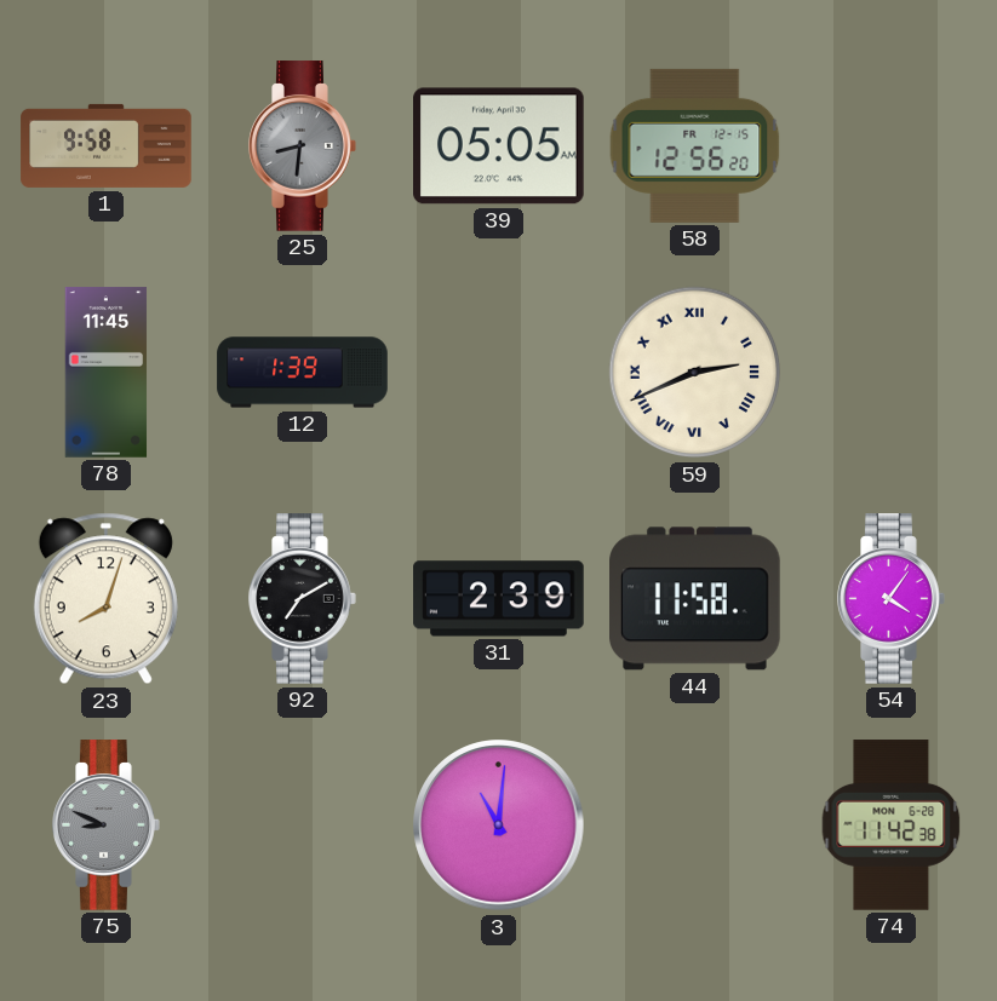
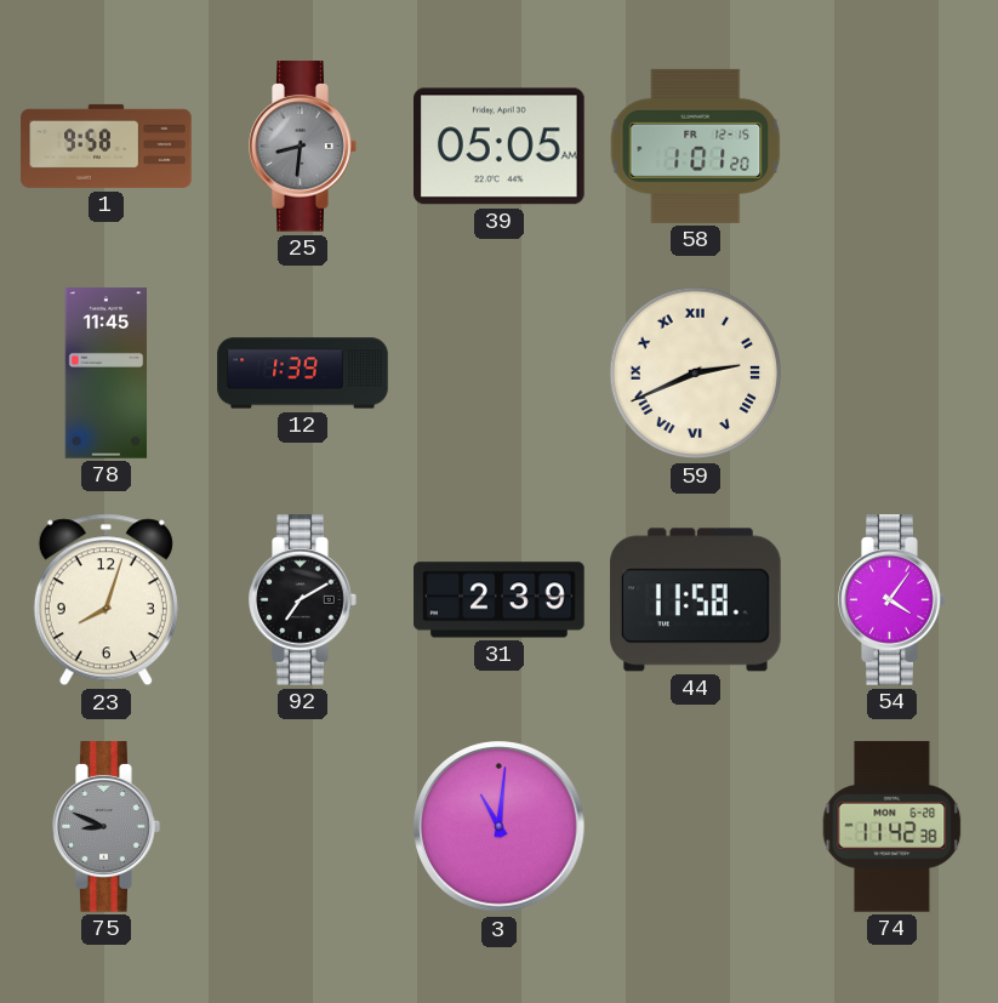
58: 12:56 -> 1:01 (696, 146)
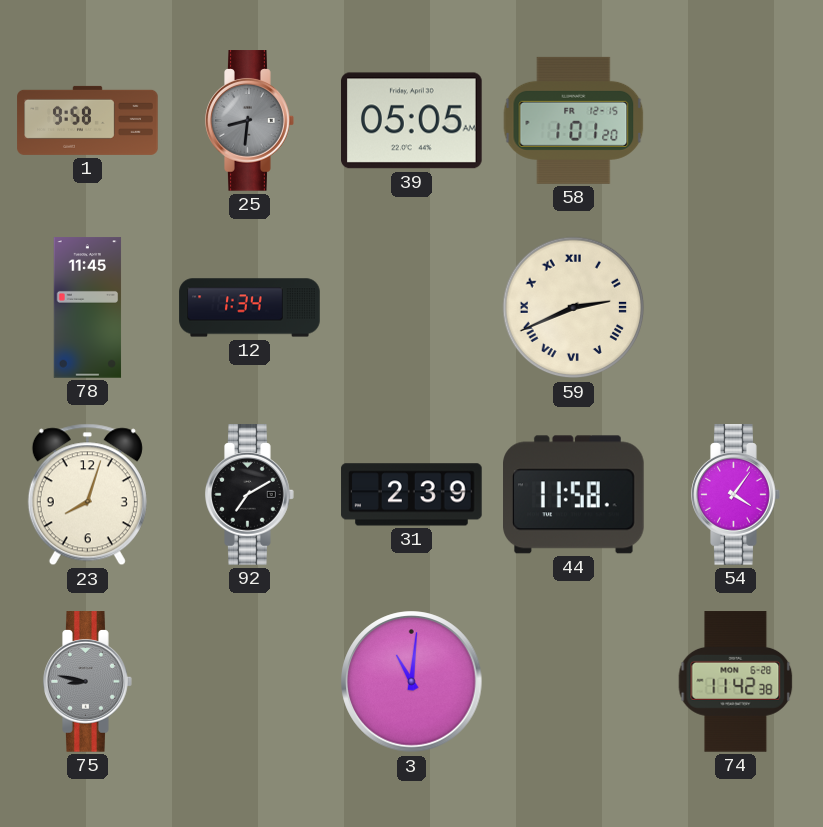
12: 1:39 -> 1:34 (250, 308)
75: 8:49 -> 8:47 (88, 682)
